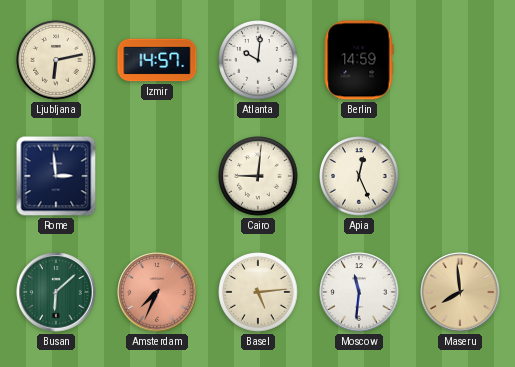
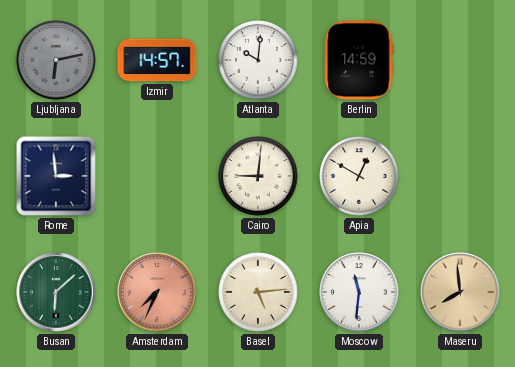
Ljubljana dial: cream -> grey (56, 60)
Apia: 12:26 -> 12:50 (359, 176)
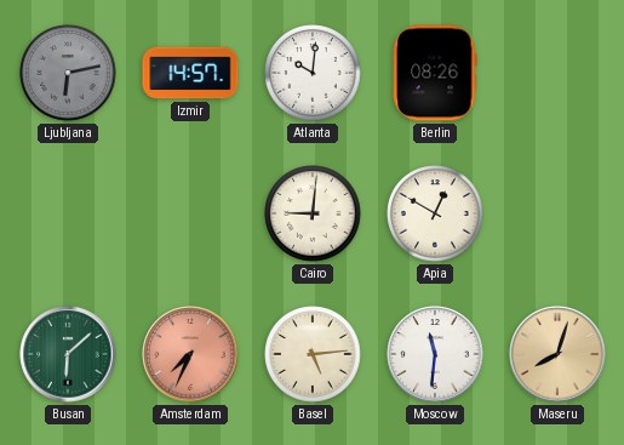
Berlin: 14:59 -> 08:26 (435, 73)
Rome: 2:59 -> none (56, 176)
Maseru: 7:59 -> 8:03 (557, 354)
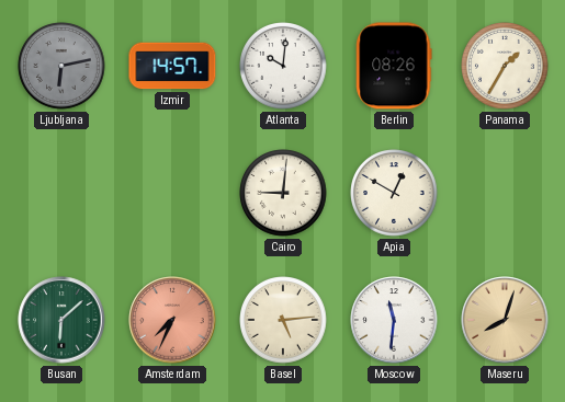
Panama: none -> 1:35 (505, 66)
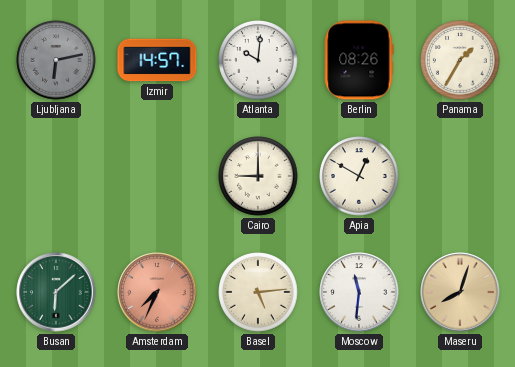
Cairo: 9:01 -> 9:00 (258, 176)
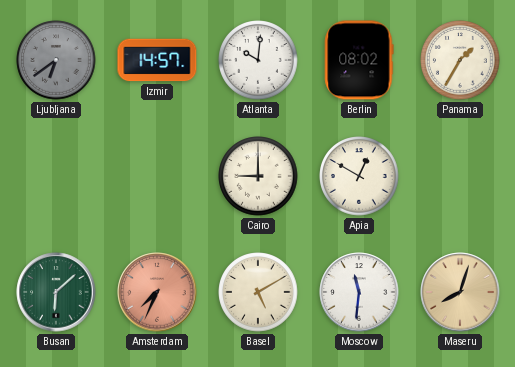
Ljubljana: 6:13 -> 6:39 (56, 60)
Berlin: 08:26 -> 08:02 (359, 60)
Basel: 5:14 -> 5:10 (258, 292)
